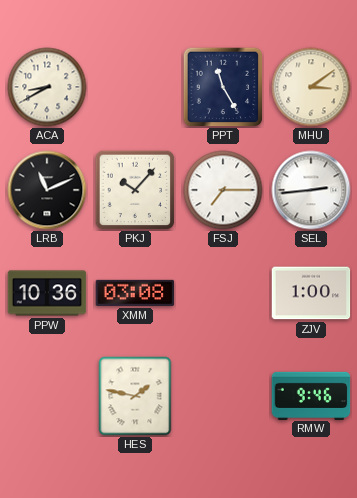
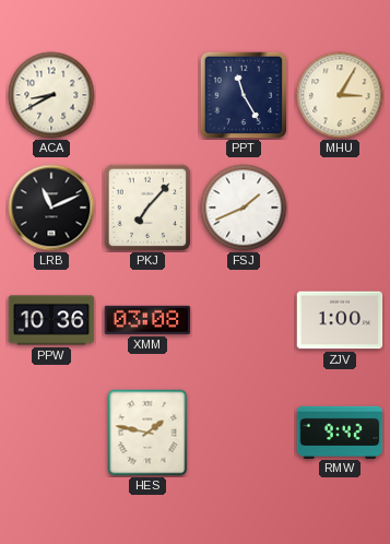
MHU: 3:09 -> 3:05 (340, 95)
PKJ: 10:07 -> 7:07 (147, 208)
FSJ: 7:15 -> 1:41 (244, 208)
SEL: 2:44 -> none (311, 190)
RMW: 9:46 -> 9:42 (340, 431)
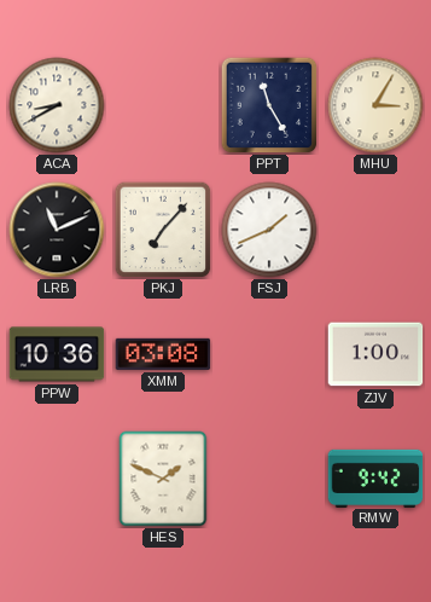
HES: 1:47 -> 1:49 (163, 479)
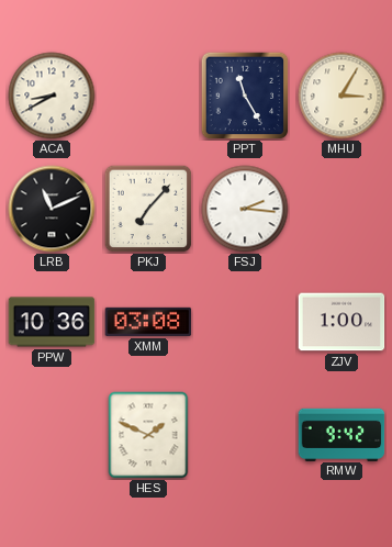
FSJ: 1:41 -> 2:16 (245, 209)
